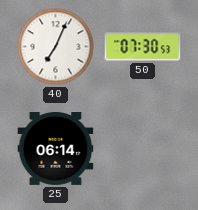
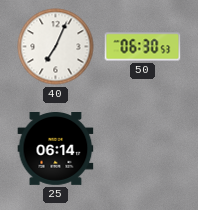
50: 07:30 -> 06:30 (143, 47)
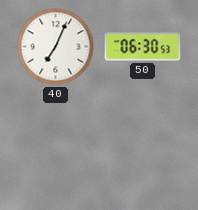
25: 06:14 -> none (56, 149)
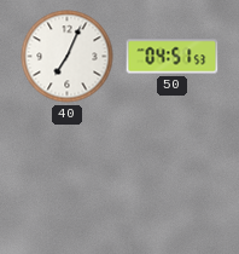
50: 06:30 -> 04:51 (173, 57)
